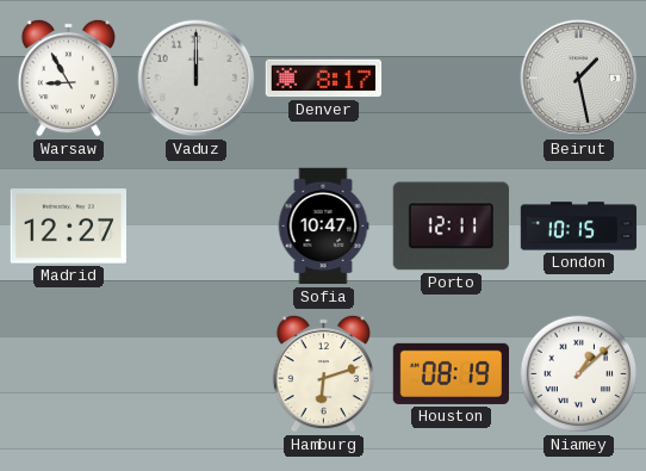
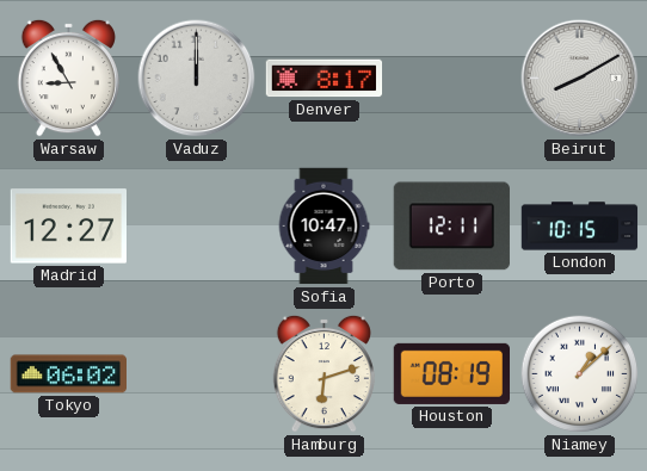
Beirut: 1:28 -> 8:10 (580, 79)
Tokyo: none -> 06:02 (68, 374)
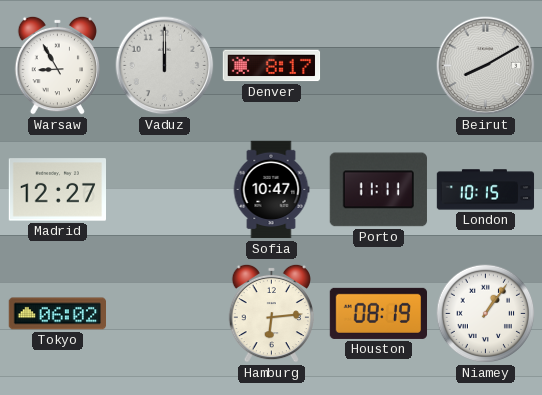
Porto: 12:11 -> 11:11 (378, 190)
Hamburg: 6:12 -> 6:14 (271, 313)
Niamey: 1:08 -> 1:06 (486, 314)
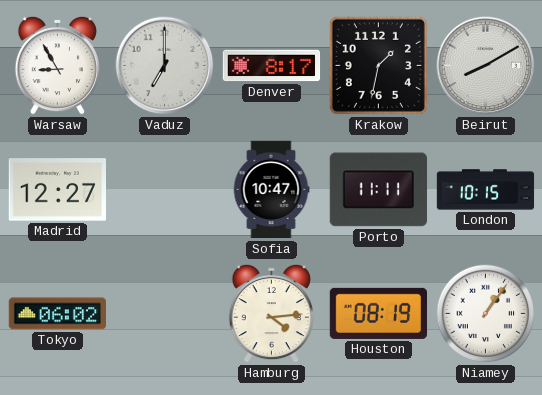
Vaduz: 12:00 -> 7:00 (165, 66)
Krakow: none -> 1:32 (378, 65)
Hamburg: 6:14 -> 4:14 (271, 313)
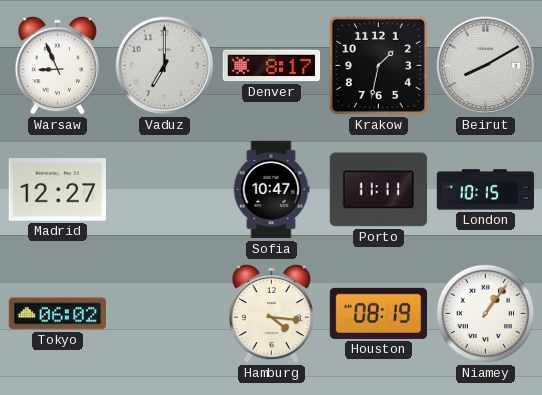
Warsaw: 8:55 -> 8:56 (57, 65)
Hamburg: 4:14 -> 4:16 (271, 313)
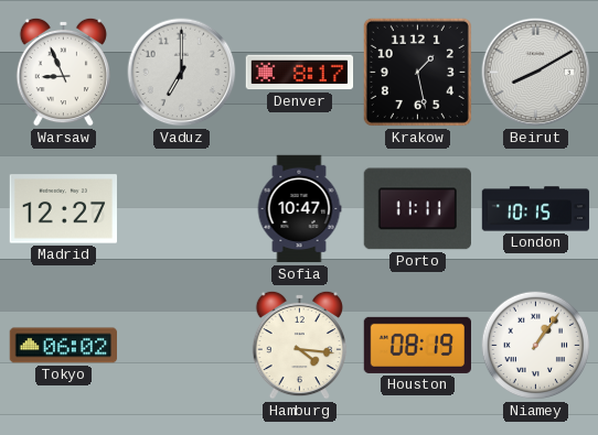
Krakow: 1:32 -> 1:28 (417, 72)
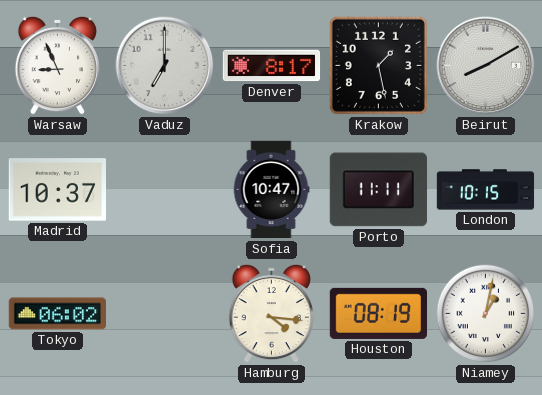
Madrid: 12:27 -> 10:37 (57, 190)
Niamey: 1:06 -> 1:02 (486, 314)
